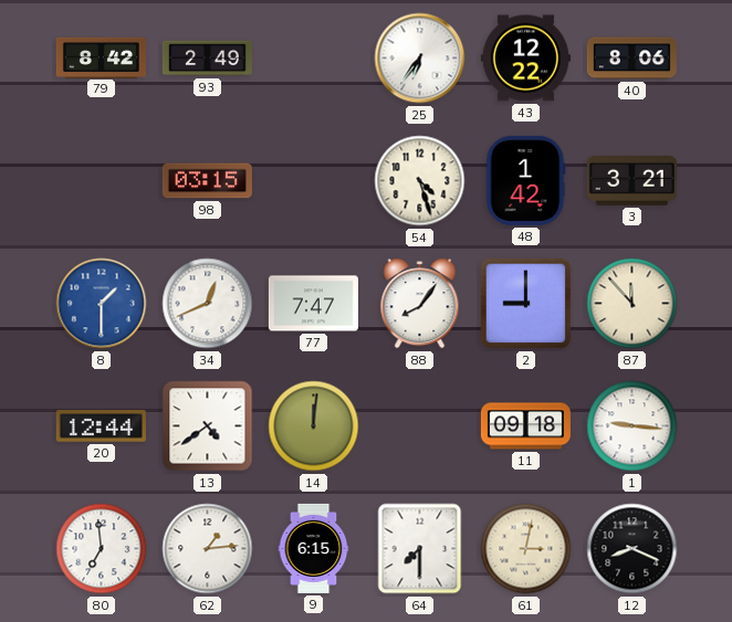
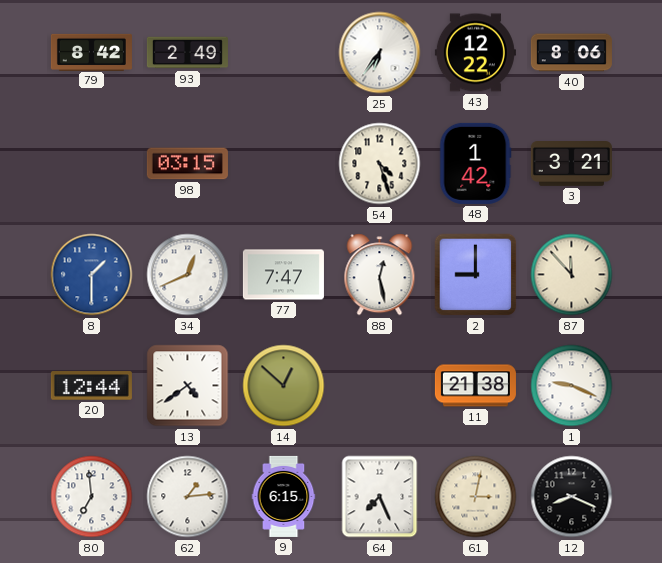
88: 8:06 -> 12:28 (380, 275)
14: 12:01 -> 12:52 (284, 386)
11: 09:18 -> 21:38 (475, 386)
1: 9:16 -> 9:19 (572, 386)
64: 7:30 -> 7:26 (380, 497)
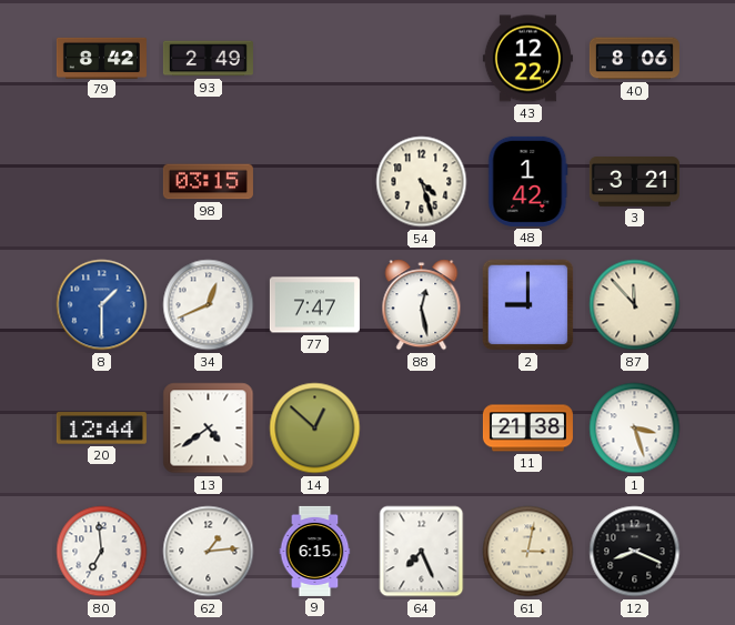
25: 6:36 -> none (380, 53)
1: 9:19 -> 3:27 (635, 429)
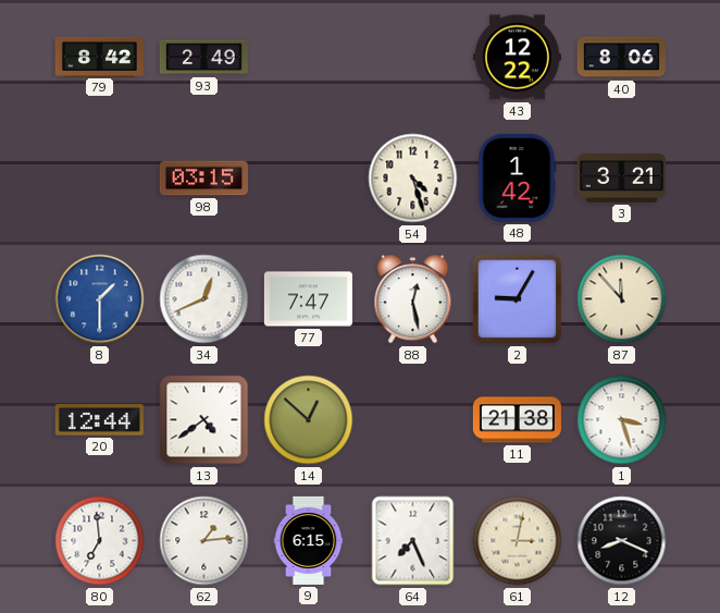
2: 9:00 -> 9:05 (518, 299)
